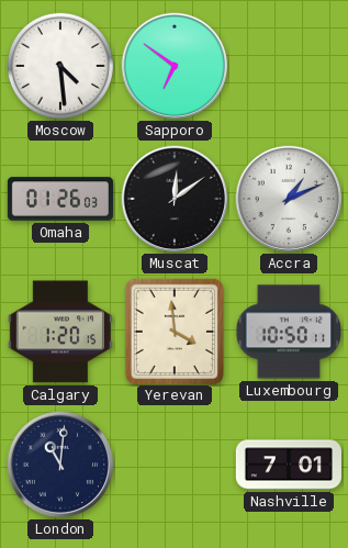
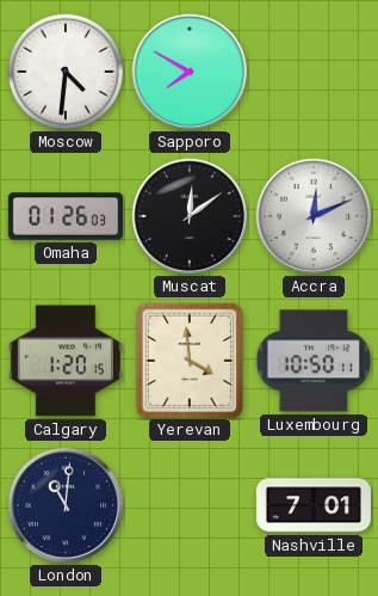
Moscow: 4:29 -> 4:31 (66, 72)
Sapporo: 6:51 -> 7:50 (190, 72)
Accra: 1:11 -> 12:11 (314, 216)
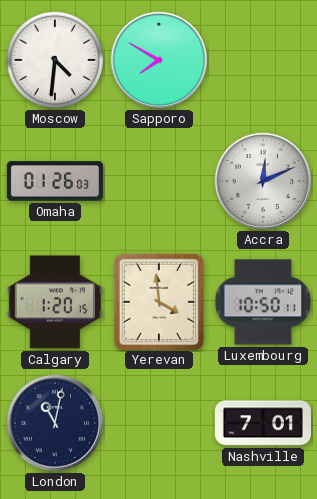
Muscat: 12:09 -> none (190, 216)
London: 11:01 -> 11:02 (55, 423)
